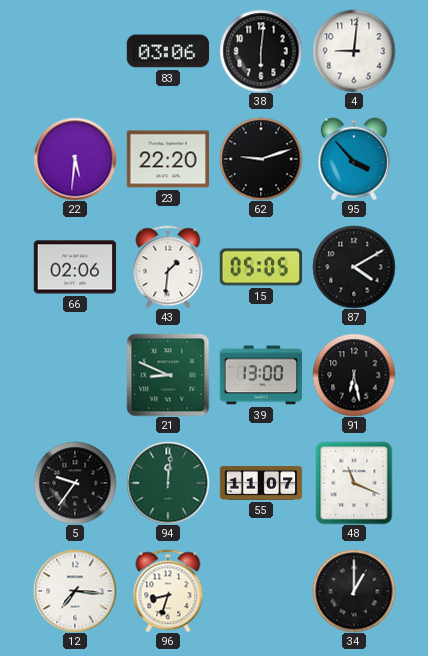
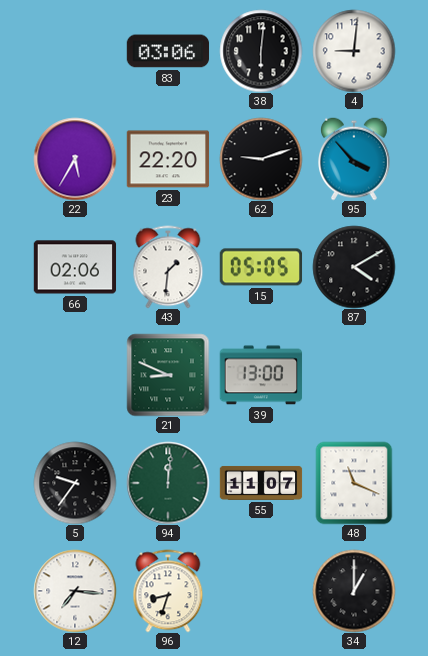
22: 5:31 -> 5:35 (75, 159)
91: 6:28 -> none (354, 375)
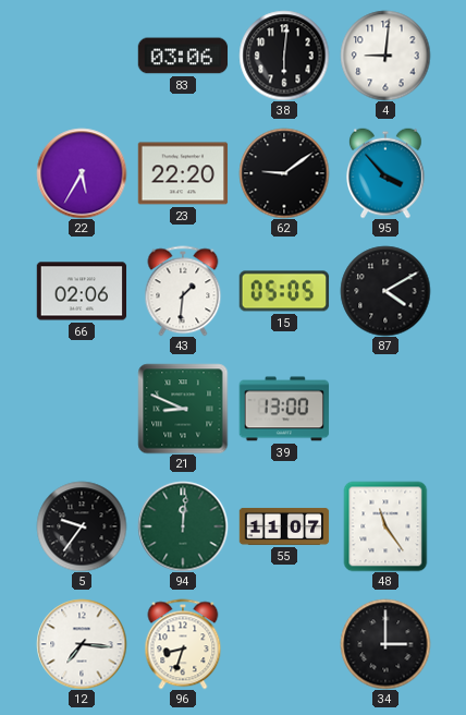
62: 9:12 -> 9:09 (284, 173)
48: 11:19 -> 11:24 (385, 526)
34: 1:00 -> 3:00 (385, 644)
